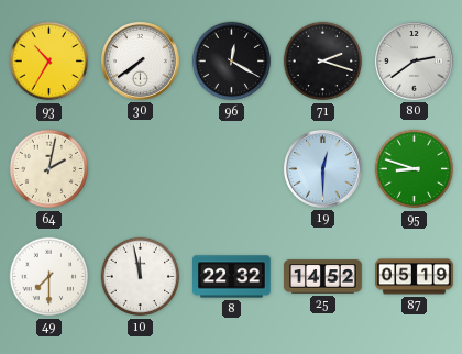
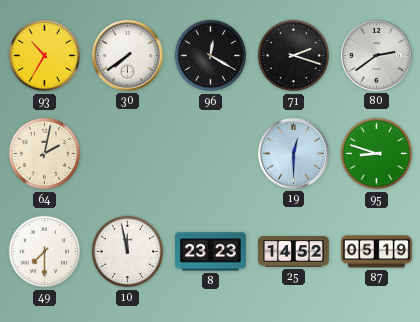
8: 22:32 -> 23:23 (211, 252)
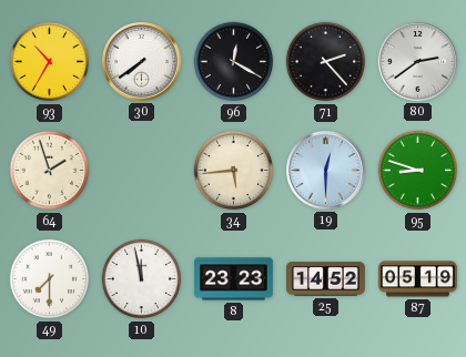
71: 2:18 -> 2:23 (326, 62)
64: 2:02 -> 1:57 (50, 171)
34: none -> 5:44 (234, 171)
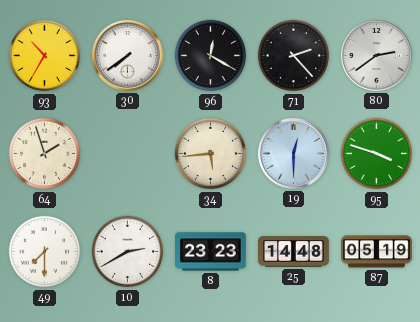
95: 8:48 -> 3:48 (377, 154)
10: 11:58 -> 2:40 (128, 252)
25: 14:52 -> 14:48 (294, 252)
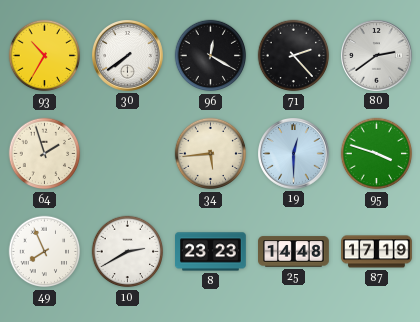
49: 7:30 -> 7:56 (45, 252)
87: 05:19 -> 17:19 (377, 252)
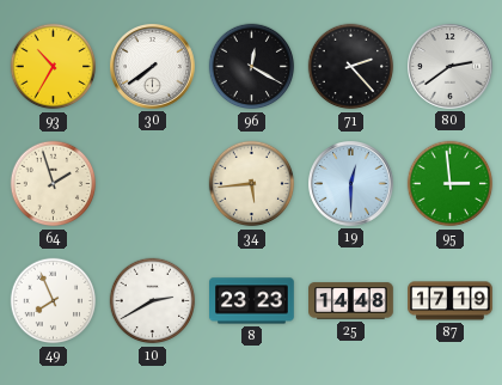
95: 3:48 -> 2:59 (451, 184)
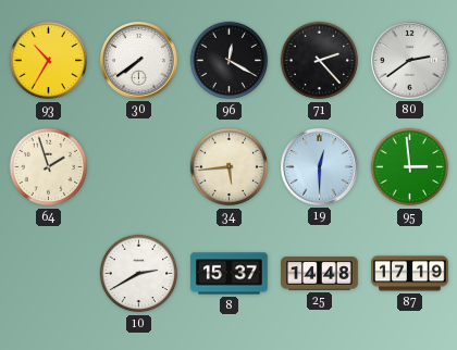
49: 7:56 -> none (54, 301)
8: 23:23 -> 15:37 (230, 274)
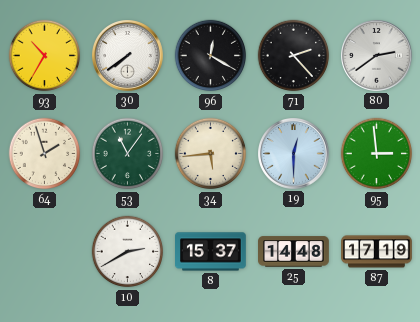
53: none -> 11:06 (128, 154)
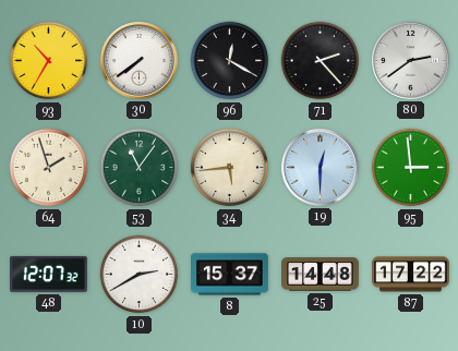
48: none -> 12:07 (49, 274)
87: 17:19 -> 17:22 (411, 275)
